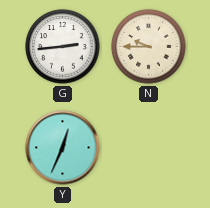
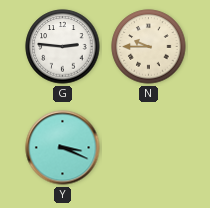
G: 2:44 -> 2:46 (63, 47)
Y: 12:34 -> 3:19 (63, 148)
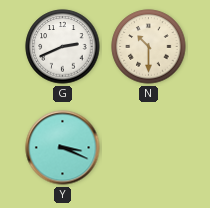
G: 2:46 -> 2:41 (63, 47)
N: 9:45 -> 10:30 (149, 47)
